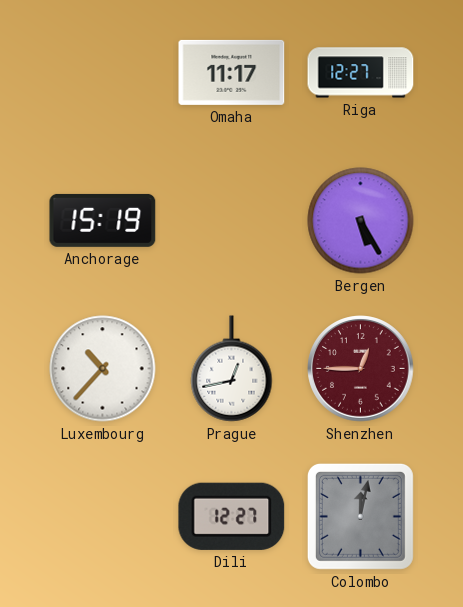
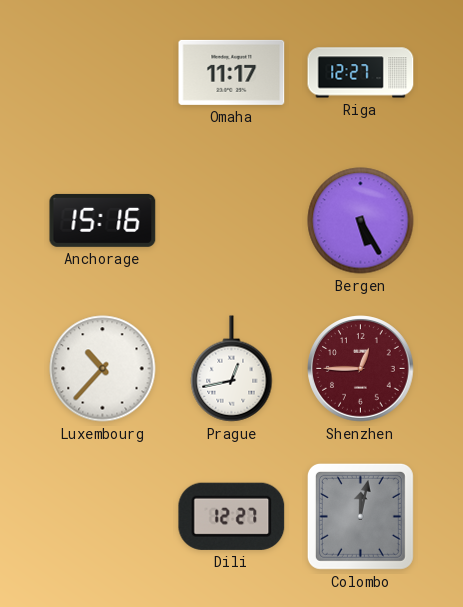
Anchorage: 15:19 -> 15:16 (103, 220)
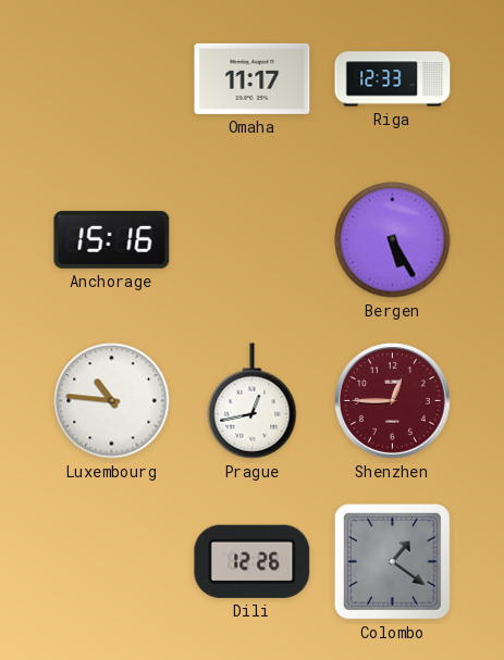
Riga: 12:27 -> 12:33 (393, 79)
Luxembourg: 10:37 -> 10:46 (112, 401)
Dili: 12:27 -> 12:26 (253, 561)
Colombo: 12:02 -> 1:21 (392, 561)
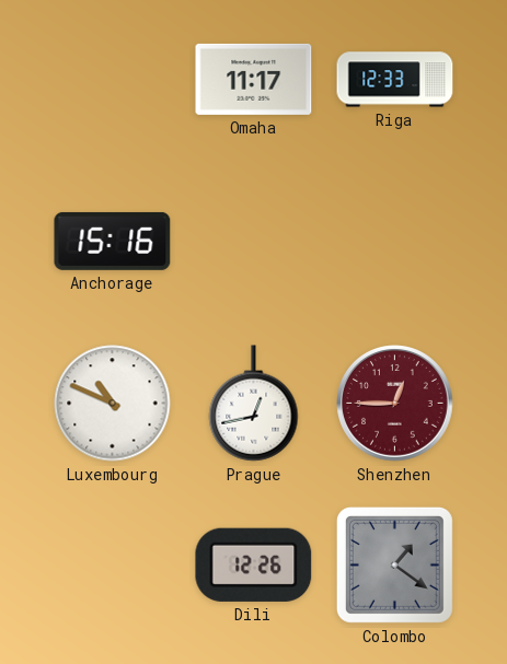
Bergen: 5:25 -> none (393, 240)
Luxembourg: 10:46 -> 10:49 (113, 404)
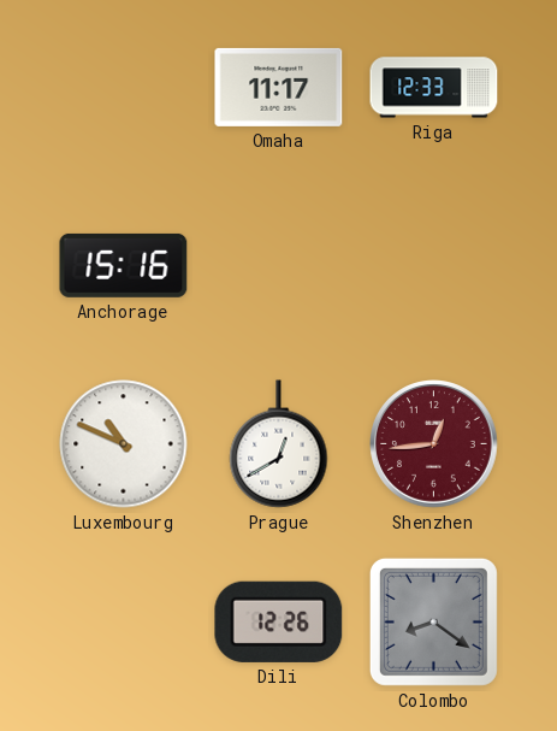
Prague: 12:43 -> 12:40 (279, 444)
Shenzhen: 12:45 -> 12:44 (434, 444)
Colombo: 1:21 -> 8:21 (433, 621)
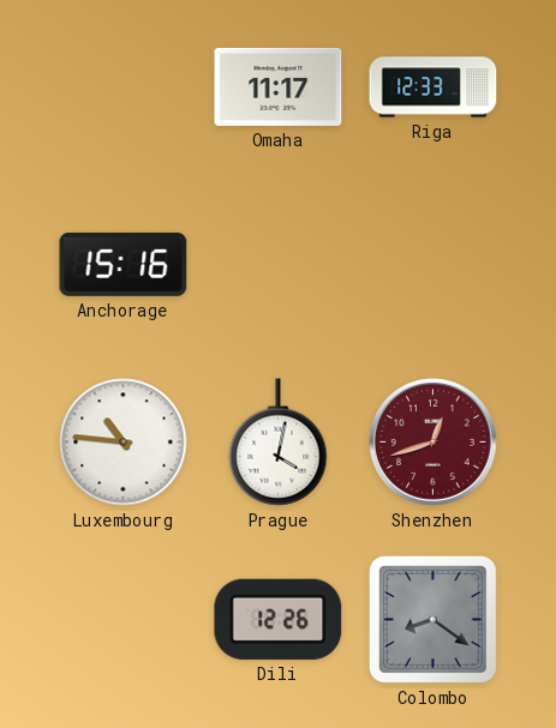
Luxembourg: 10:49 -> 10:46 (124, 443)
Prague: 12:40 -> 4:02 (279, 443)
Shenzhen: 12:44 -> 12:42 (434, 443)
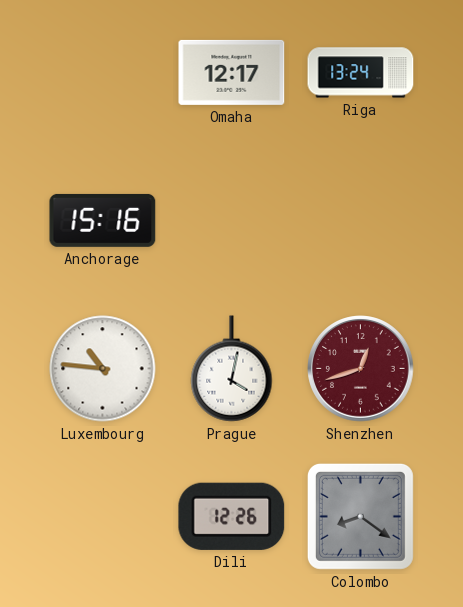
Omaha: 11:17 -> 12:17 (232, 72)
Riga: 12:33 -> 13:24 (361, 73)
